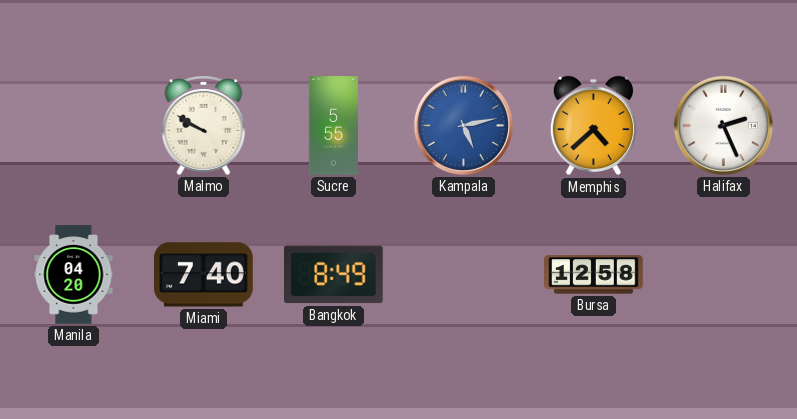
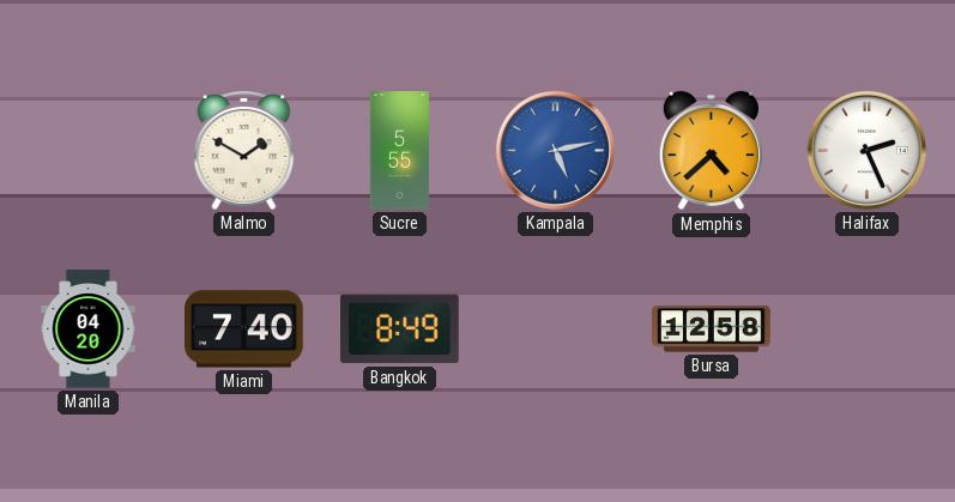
Malmo: 9:50 -> 1:50 (244, 150)
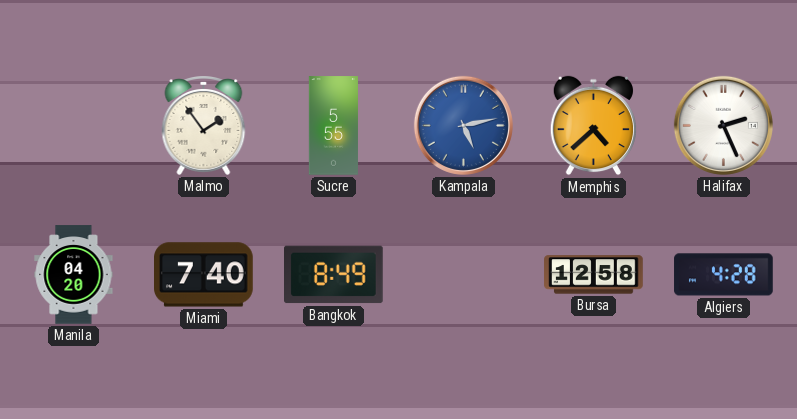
Malmo: 1:50 -> 1:54 (204, 125)
Algiers: none -> 4:28 (724, 275)
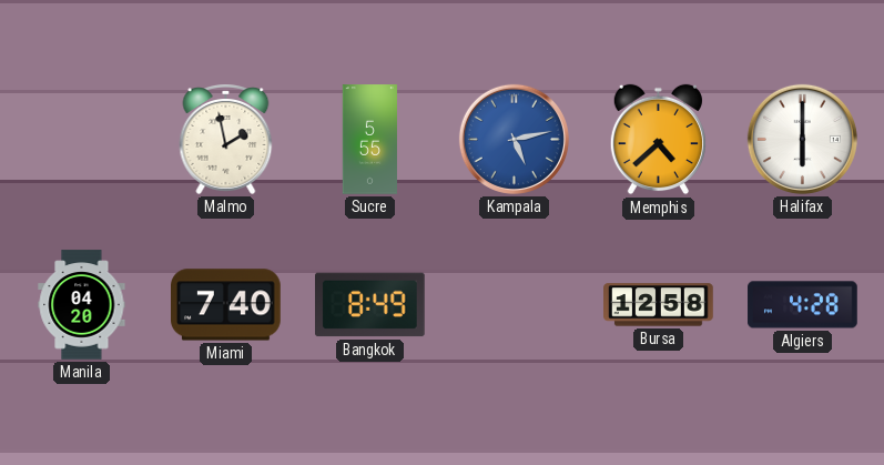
Malmo: 1:54 -> 1:58 (226, 139)
Halifax: 2:26 -> 6:00 (802, 139)
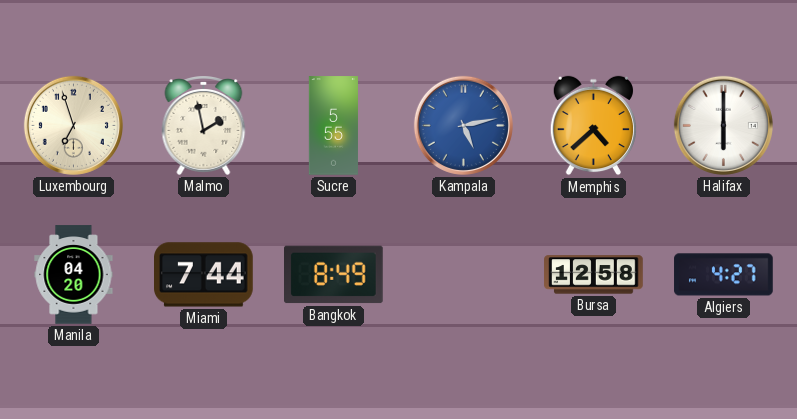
Luxembourg: none -> 6:57 (73, 125)
Miami: 7:40 -> 7:44 (204, 275)
Algiers: 4:28 -> 4:27 (724, 275)
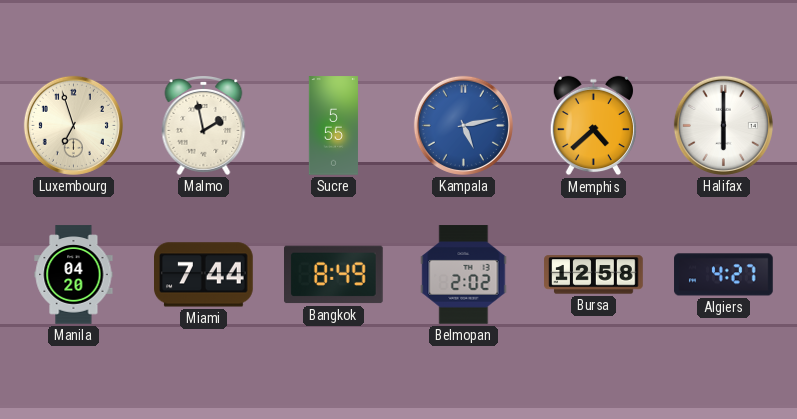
Belmopan: none -> 2:02 (464, 275)
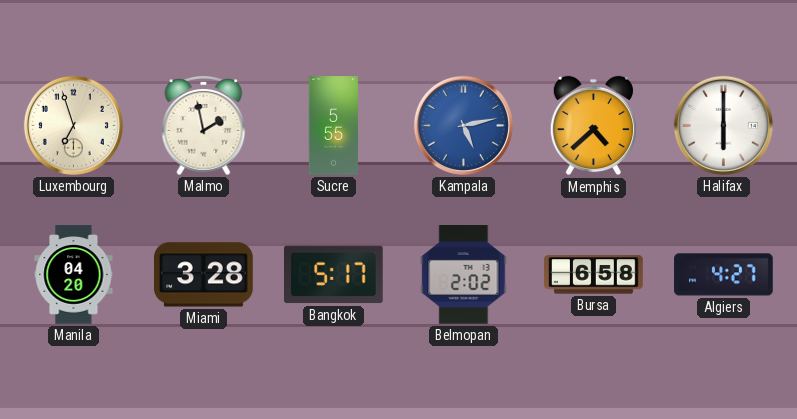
Miami: 7:44 -> 3:28 (204, 275)
Bangkok: 8:49 -> 5:17 (334, 275)
Bursa: 12:58 -> 6:58 (594, 275)
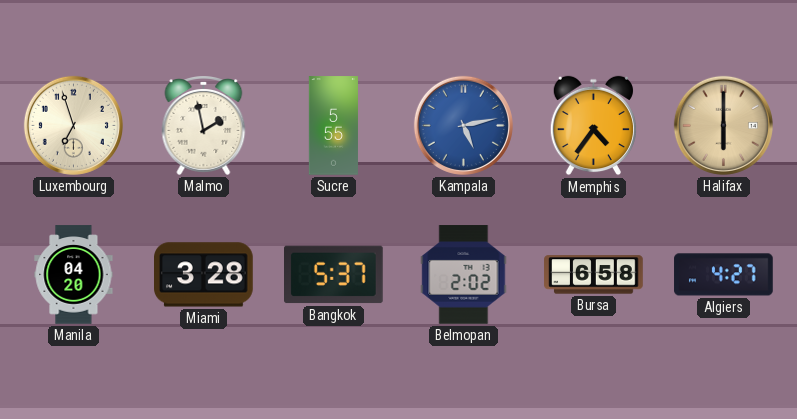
Memphis: 4:38 -> 4:36 (593, 126)
Halifax dial: white -> champagne (723, 125)
Bangkok: 5:17 -> 5:37 (334, 275)
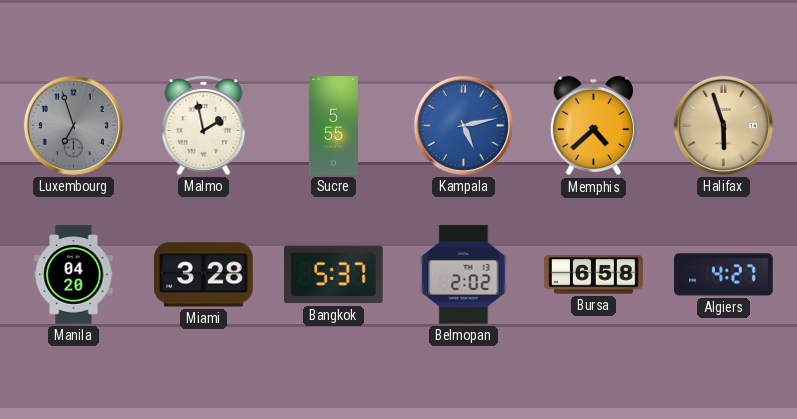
Luxembourg dial: cream -> grey (73, 125)
Memphis: 4:36 -> 4:38 (593, 126)
Halifax: 6:00 -> 5:57 (723, 125)
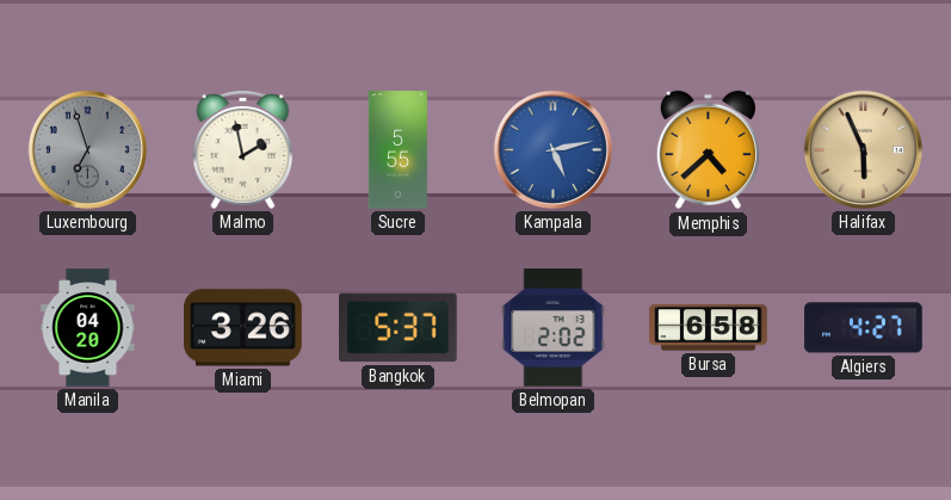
Halifax: 5:57 -> 5:56 (863, 149)
Miami: 3:28 -> 3:26 (243, 328)
